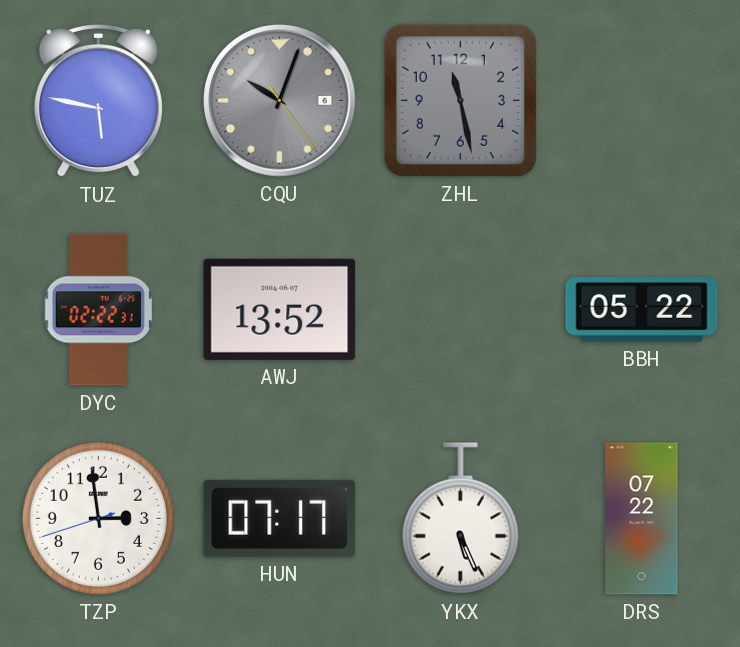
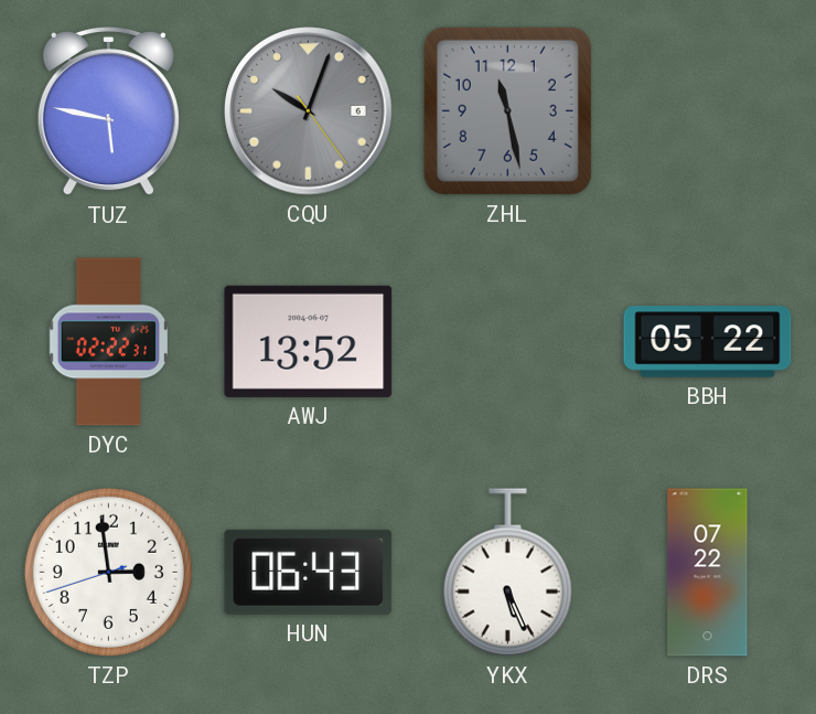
HUN: 07:17 -> 06:43 (309, 572)
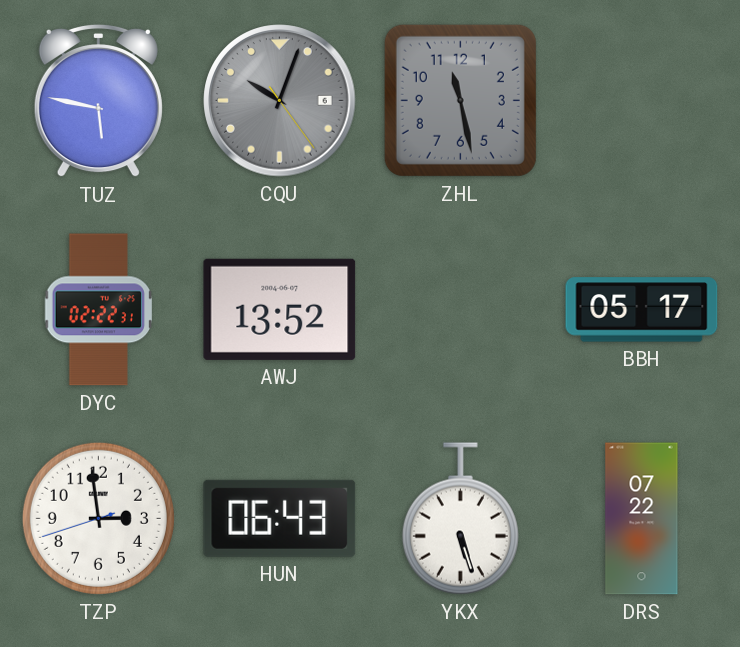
BBH: 05:22 -> 05:17 (642, 310)
YKX: 5:26 -> 5:27 (460, 519)
